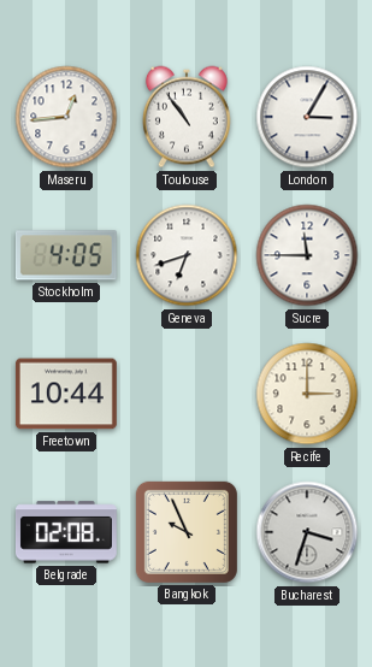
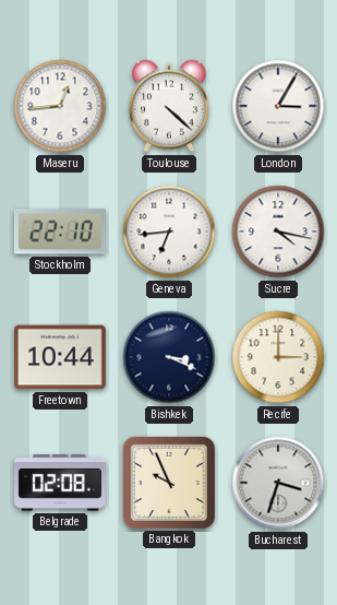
Toulouse: 10:54 -> 4:22 (169, 106)
Stockholm: 4:05 -> 22:10 (60, 232)
Geneva: 6:42 -> 6:44 (169, 232)
Sucre: 11:45 -> 4:17 (278, 232)
Bishkek: none -> 3:19 (169, 357)
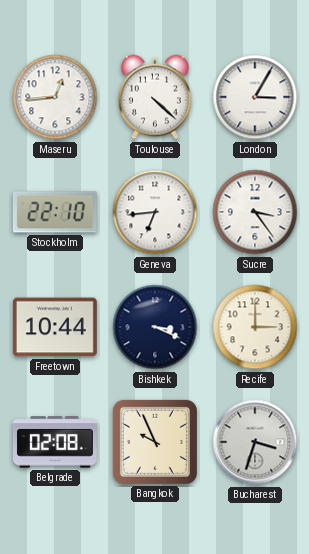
Sucre: 4:17 -> 3:24 (255, 212)
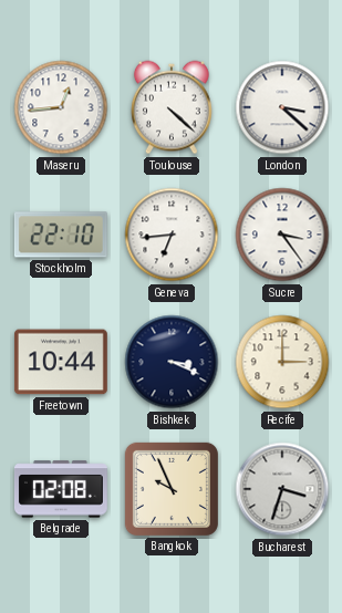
London: 3:05 -> 3:22 (282, 107)
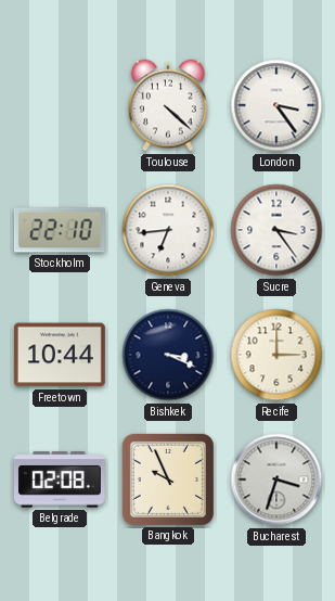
Maseru: 12:44 -> none (61, 107)
London: 3:22 -> 3:24 (276, 105)
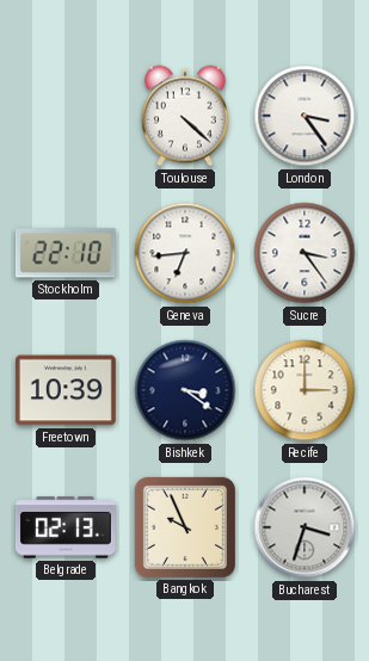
Freetown: 10:44 -> 10:39 (66, 390)
Bishkek: 3:19 -> 3:21 (185, 390)
Belgrade: 02:08 -> 02:13 (66, 527)
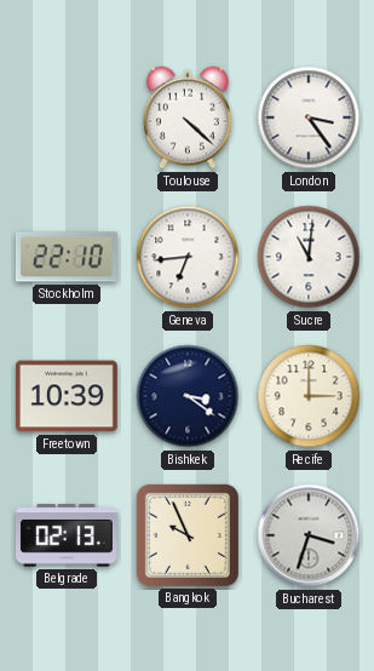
Sucre: 3:24 -> 11:01 (309, 257)
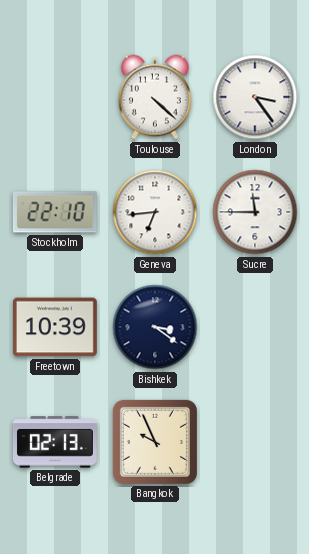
Sucre: 11:01 -> 11:45 (255, 212)
Recife: 3:00 -> none (309, 396)
Bucharest: 3:33 -> none (309, 535)
